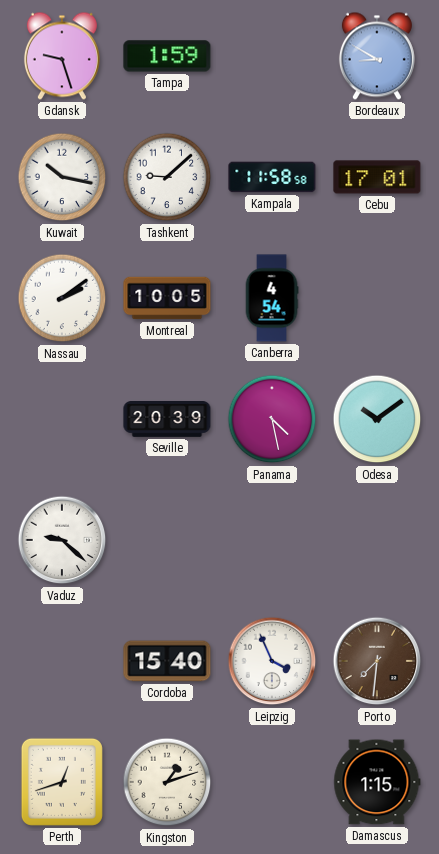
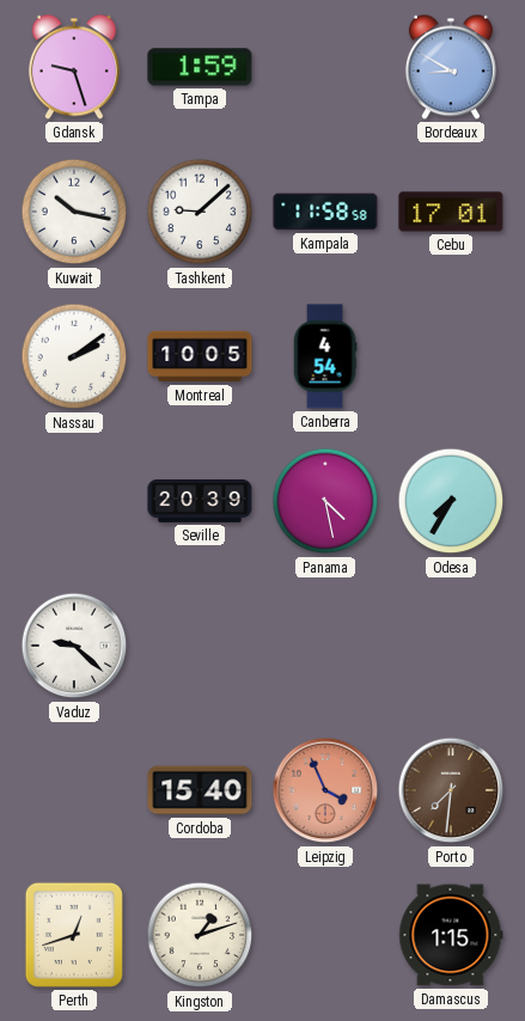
Odesa: 10:09 -> 7:35 (451, 501)
Leipzig dial: white -> salmon (325, 790)
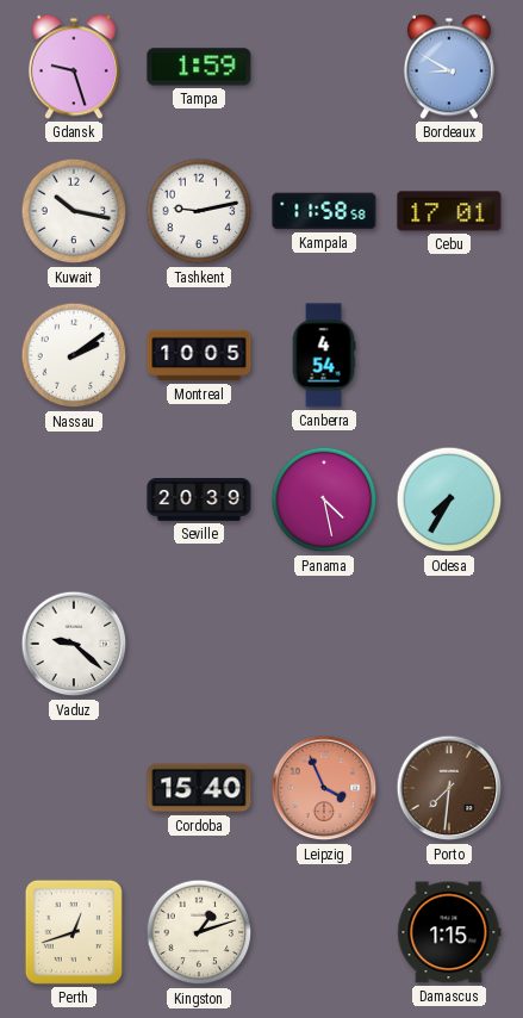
Tashkent: 9:08 -> 9:13 (199, 211)
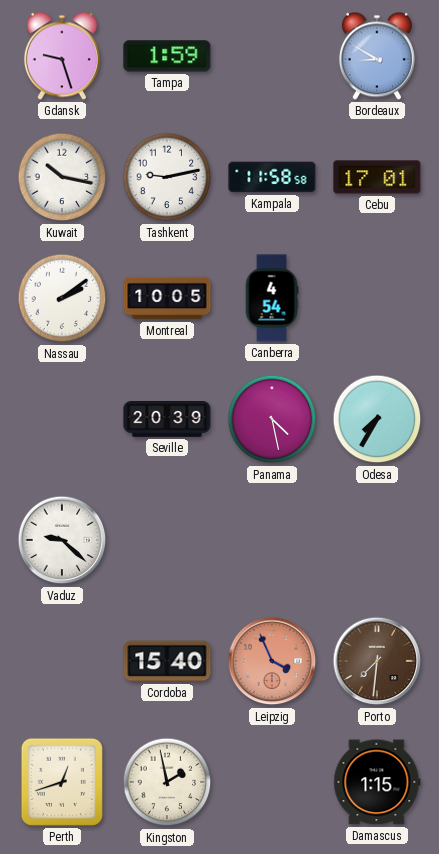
Kingston: 1:12 -> 1:58 (167, 782)
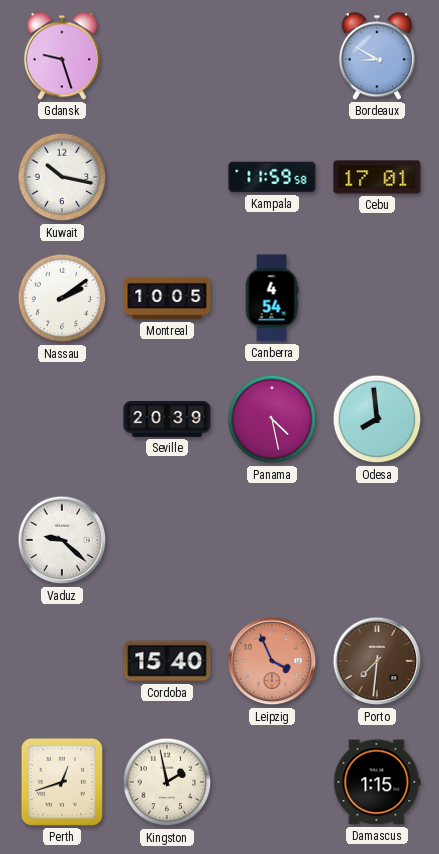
Tampa: 1:59 -> none (167, 56)
Tashkent: 9:13 -> none (167, 177)
Kampala: 11:58 -> 11:59 (272, 177)
Odesa: 7:35 -> 7:59 (377, 419)
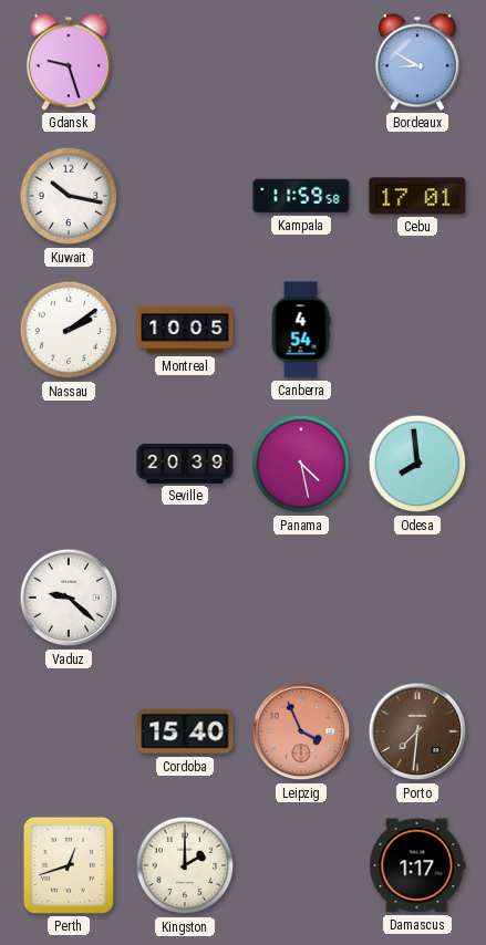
Kingston: 1:58 -> 2:00 (185, 865)
Damascus: 1:15 -> 1:17 (417, 865)
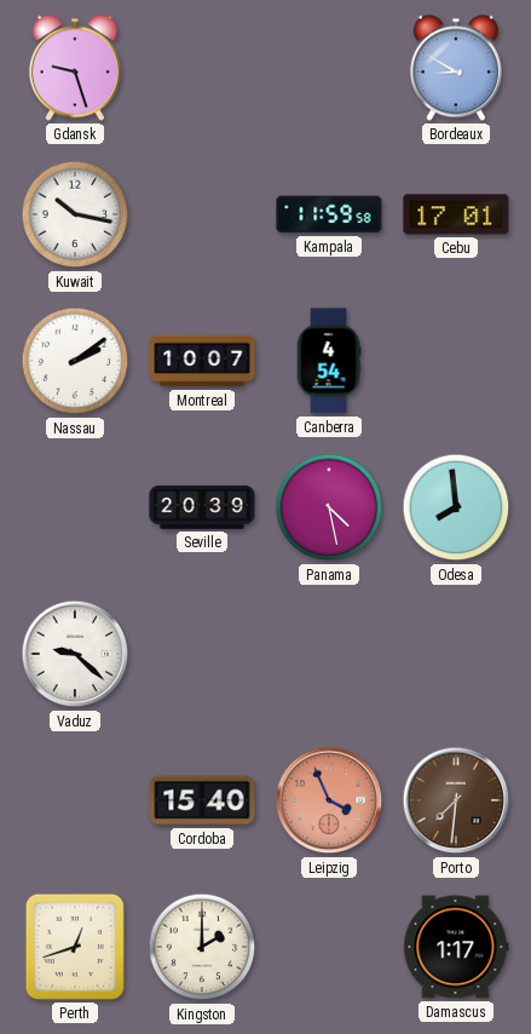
Montreal: 10:05 -> 10:07 (202, 361)
